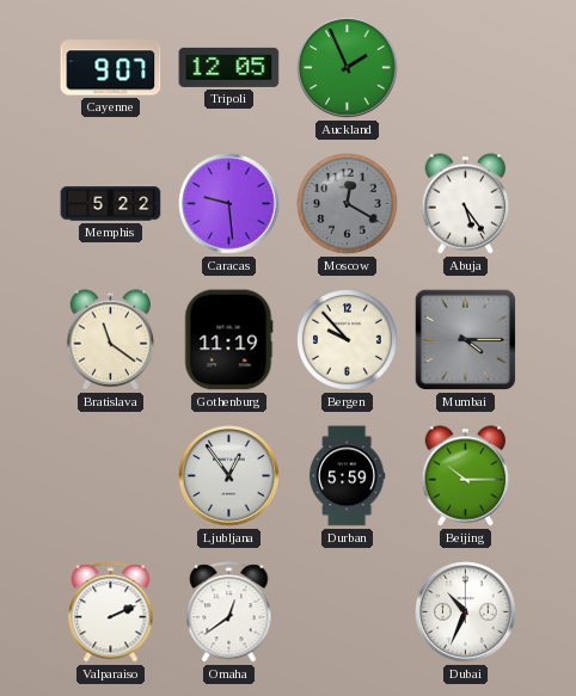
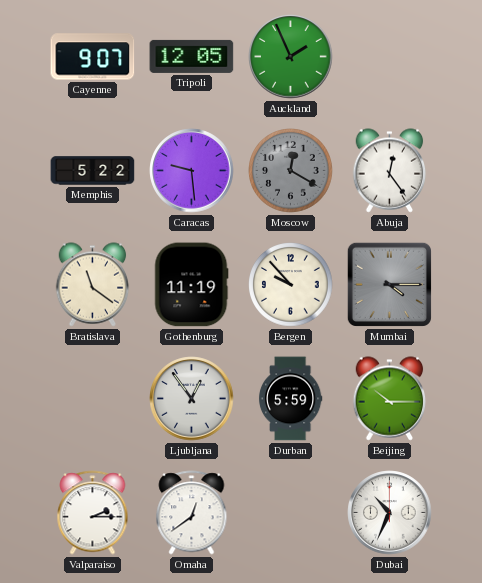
Abuja: 5:24 -> 12:24 (390, 171)
Valparaiso: 2:11 -> 2:15 (93, 513)
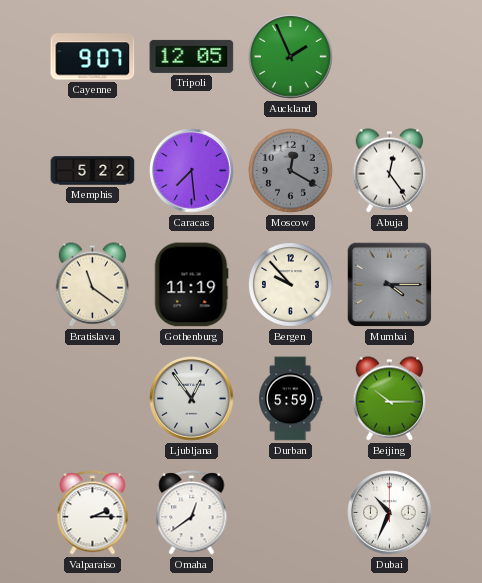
Caracas: 9:29 -> 7:29 (192, 171)
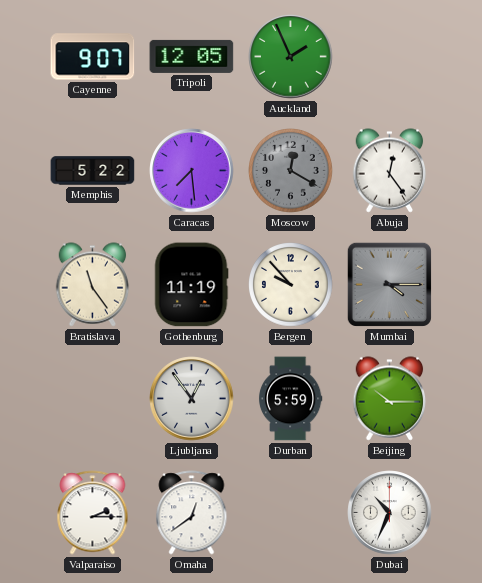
Bratislava: 11:21 -> 11:24 (93, 285)
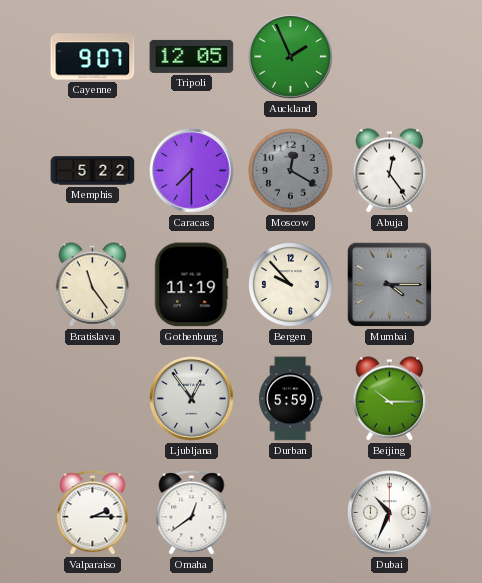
Caracas: 7:29 -> 7:30 (192, 171)
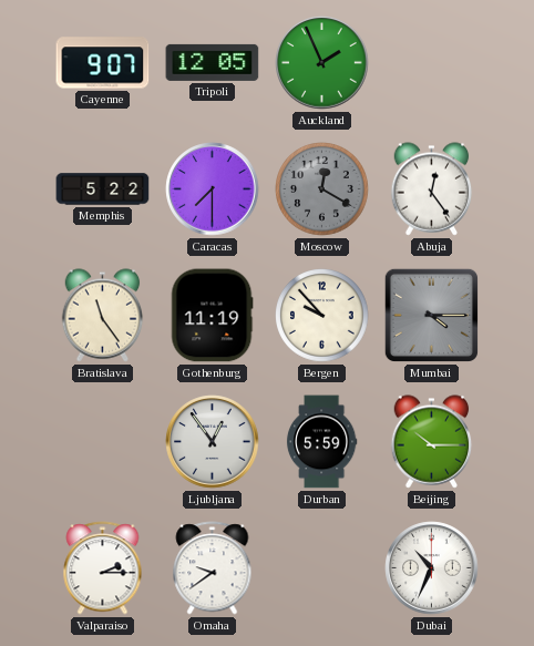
Omaha: 12:39 -> 9:39 (213, 568)
